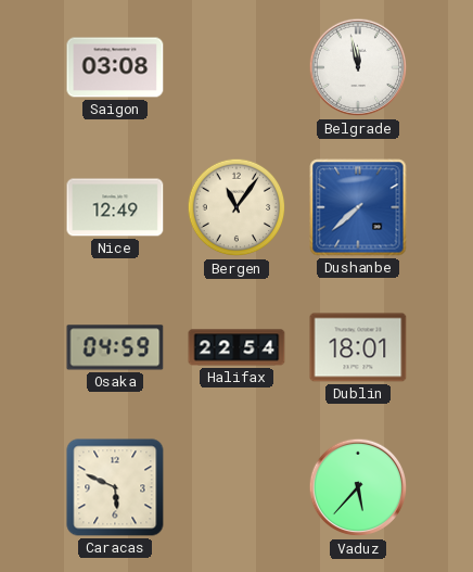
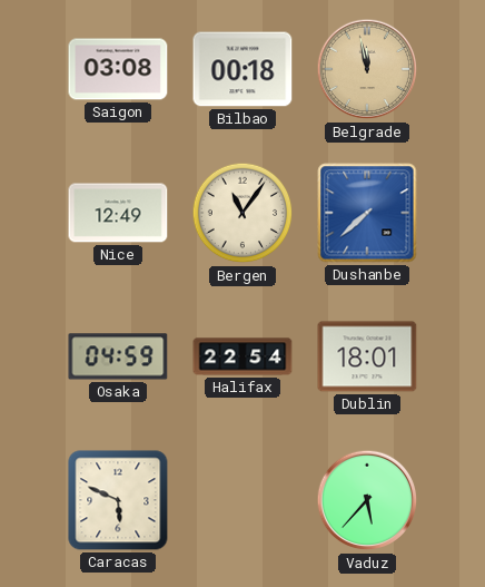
Bilbao: none -> 00:18 (242, 69)
Belgrade dial: white -> champagne (367, 69)
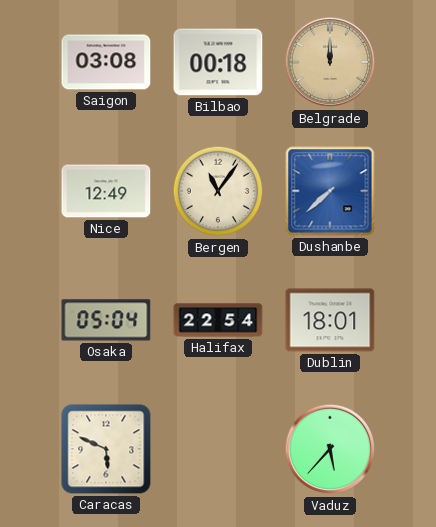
Belgrade: 11:58 -> 12:00 (330, 62)
Osaka: 04:59 -> 05:04 (106, 320)
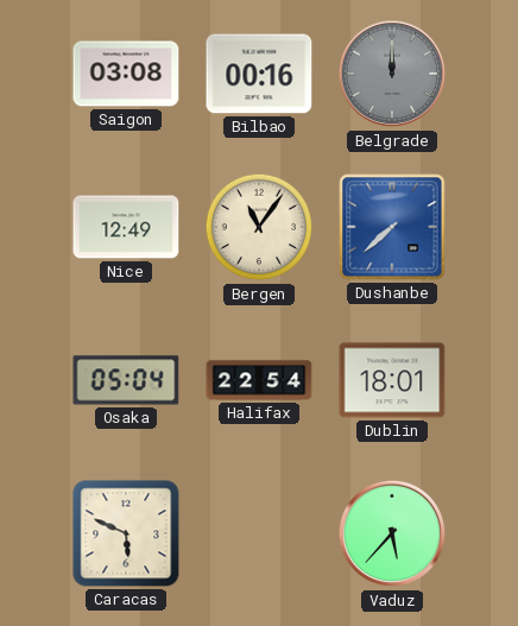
Bilbao: 00:18 -> 00:16 (259, 74)
Belgrade dial: champagne -> grey (392, 74)
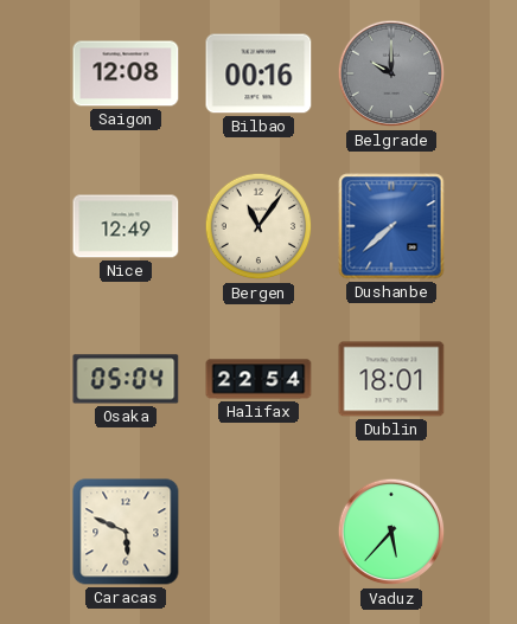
Saigon: 03:08 -> 12:08 (126, 73)
Belgrade: 12:00 -> 10:00 (391, 73)
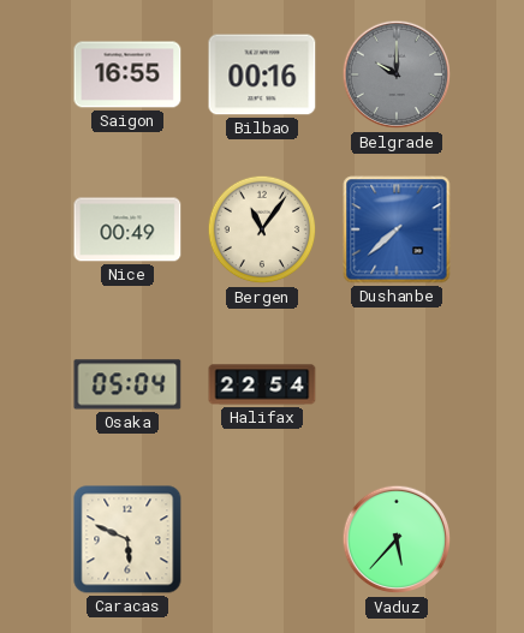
Saigon: 12:08 -> 16:55 (127, 74)
Nice: 12:49 -> 00:49 (127, 229)
Dublin: 18:01 -> none (391, 379)
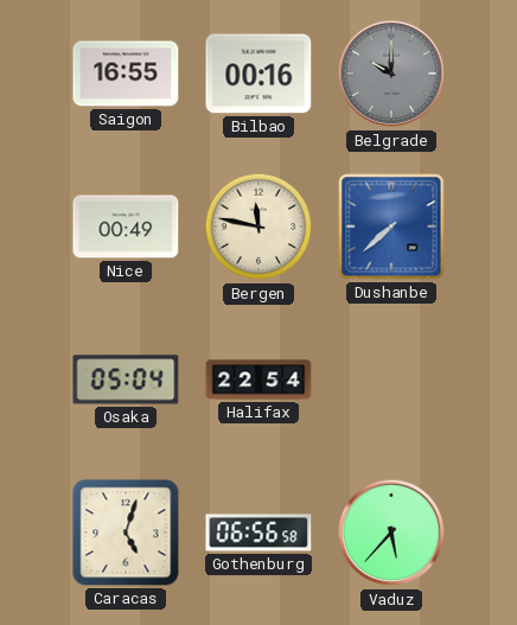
Bergen: 11:06 -> 11:47 (258, 227)
Caracas: 5:49 -> 5:03 (126, 532)
Gothenburg: none -> 06:56 (258, 532)
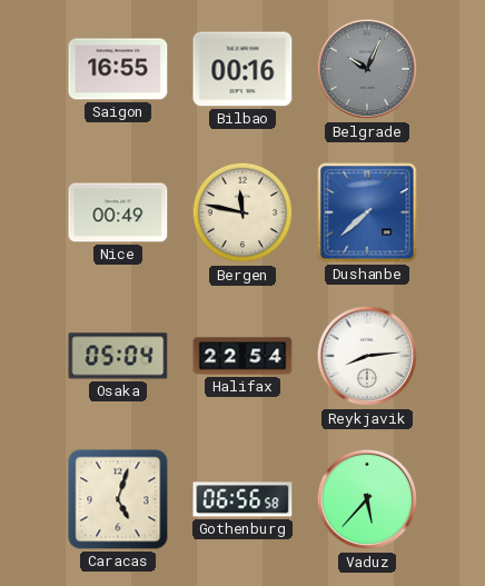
Belgrade: 10:00 -> 10:04 (367, 69)
Reykjavik: none -> 8:14 (367, 356)
